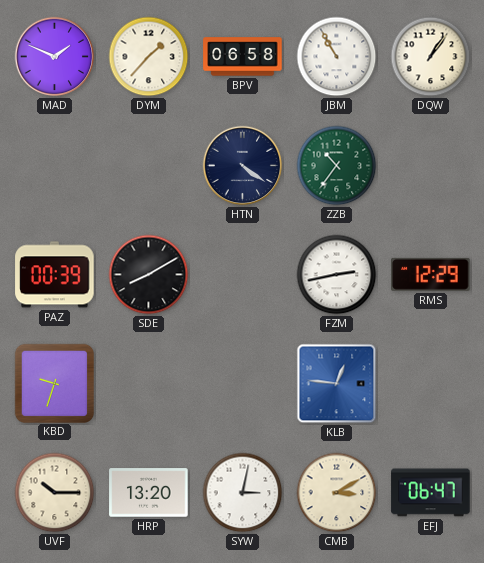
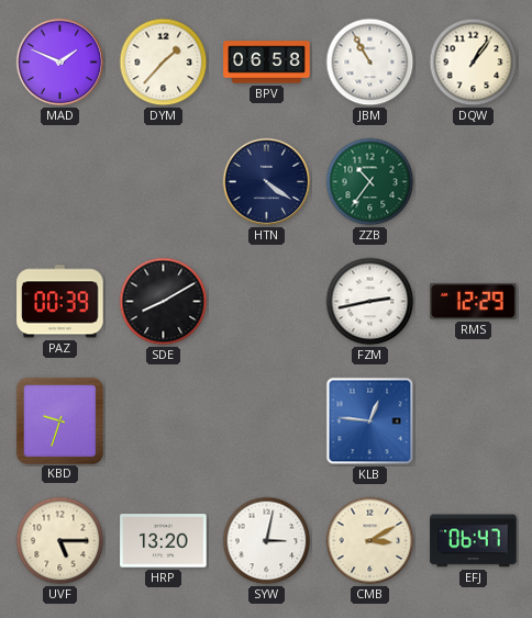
UVF: 10:15 -> 5:15 (60, 541)
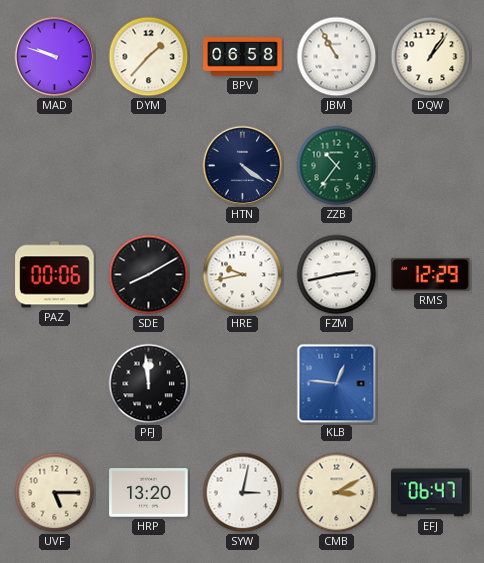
MAD: 1:49 -> 9:48 (55, 57)
PAZ: 00:39 -> 00:06 (55, 275)
HRE: none -> 9:43 (243, 275)
KBD: 9:33 -> none (59, 420)
PFJ: none -> 11:59 (149, 384)
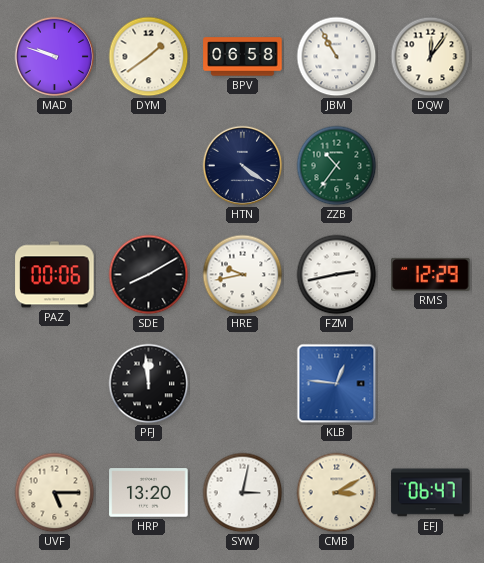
DYM: 1:37 -> 1:39 (149, 57)
DQW: 1:06 -> 12:06 (431, 57)
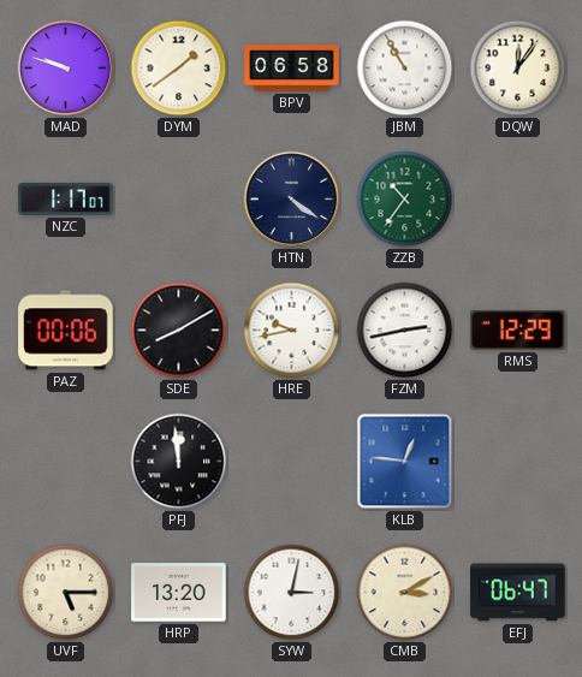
NZC: none -> 1:17 (66, 198)
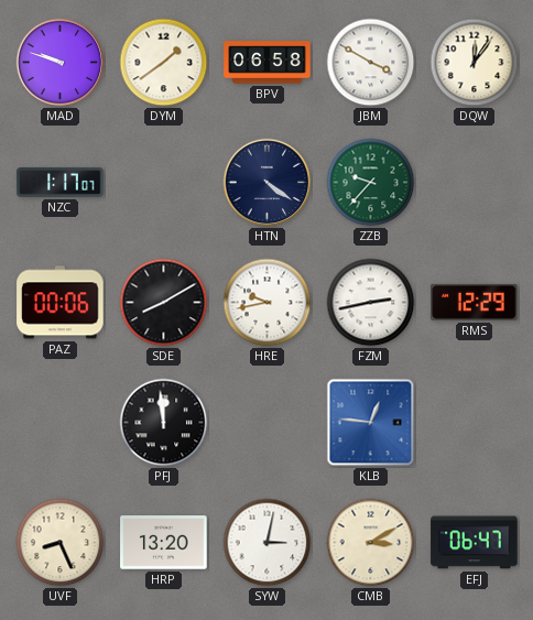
JBM: 10:55 -> 3:50 (371, 63)
ZZB: 10:36 -> 9:37 (371, 183)
UVF: 5:15 -> 8:26 (61, 543)
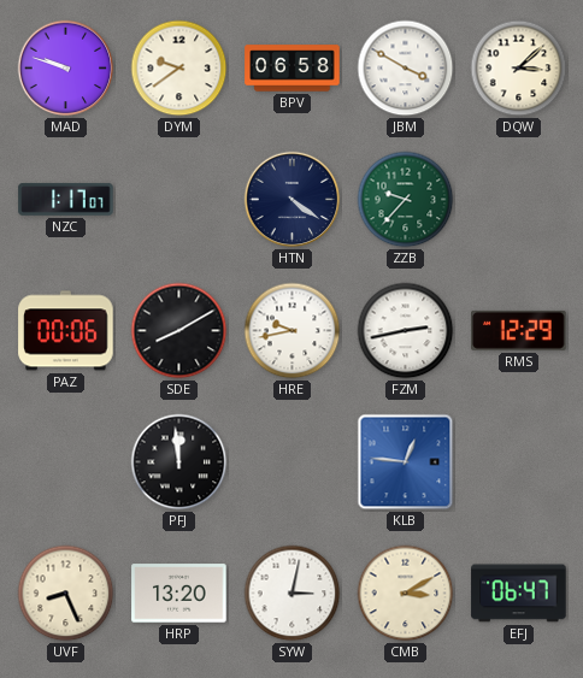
DYM: 1:39 -> 9:39 (179, 69)
DQW: 12:06 -> 3:08 (519, 69)
